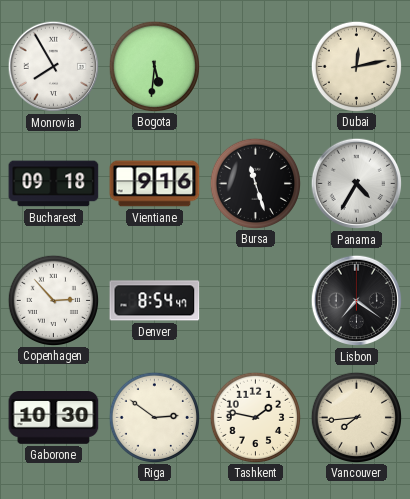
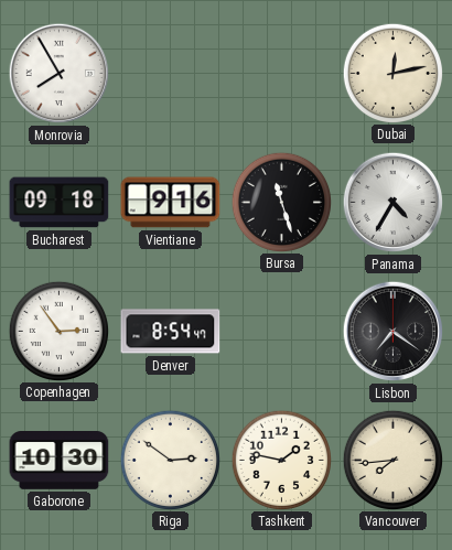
Bogota: 5:31 -> none (154, 66)
Copenhagen: 2:53 -> 2:54 (58, 331)
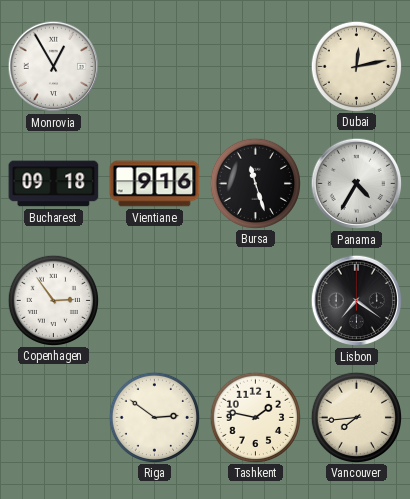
Monrovia: 7:55 -> 12:55 (54, 67)
Denver: 8:54 -> none (171, 332)
Gaborone: 10:30 -> none (60, 461)
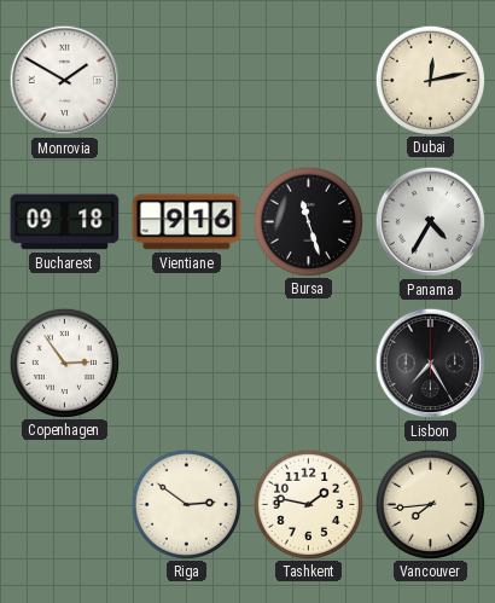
Monrovia: 12:55 -> 1:50 (65, 81)
Lisbon: 7:21 -> 7:25 (431, 364)
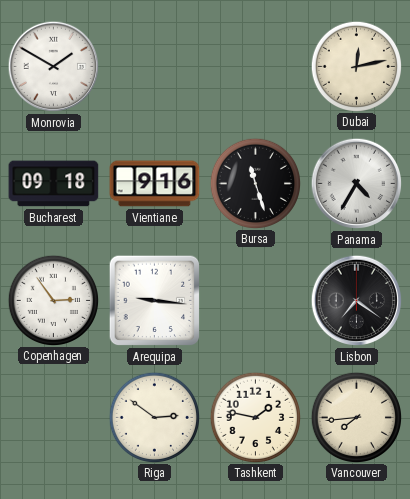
Arequipa: none -> 9:16 (155, 301)
Lisbon: 7:25 -> 7:21 (357, 301)
